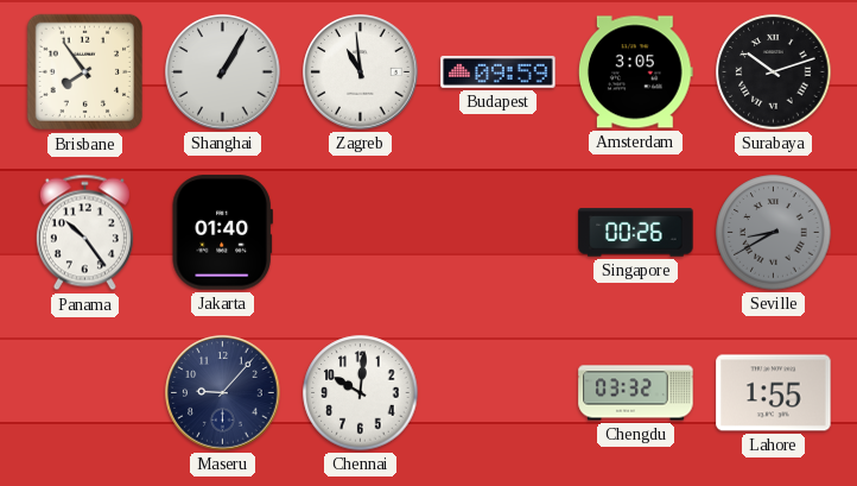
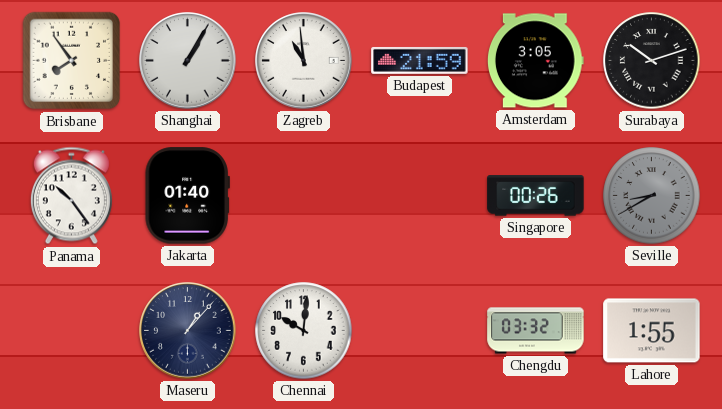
Budapest: 09:59 -> 21:59 (420, 60)
Maseru: 9:07 -> 1:07 (188, 331)
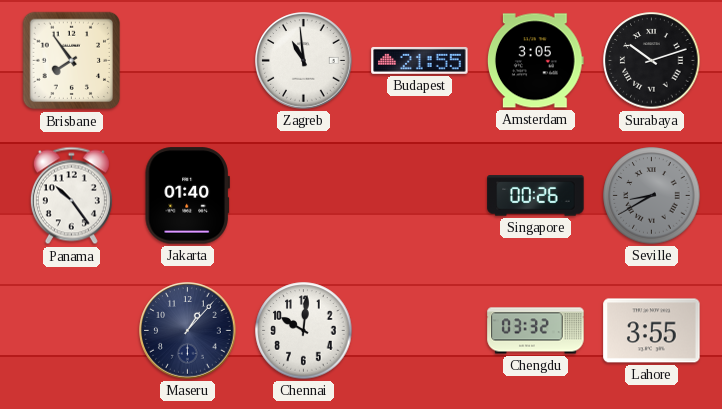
Shanghai: 1:05 -> none (188, 61)
Budapest: 21:59 -> 21:55 (420, 60)
Lahore: 1:55 -> 3:55 (652, 331)
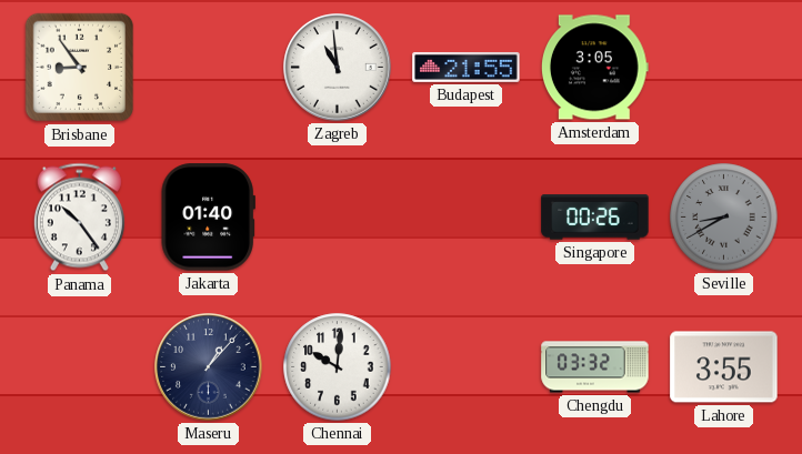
Brisbane: 7:54 -> 8:54 (80, 68)
Surabaya: 10:12 -> none (652, 61)
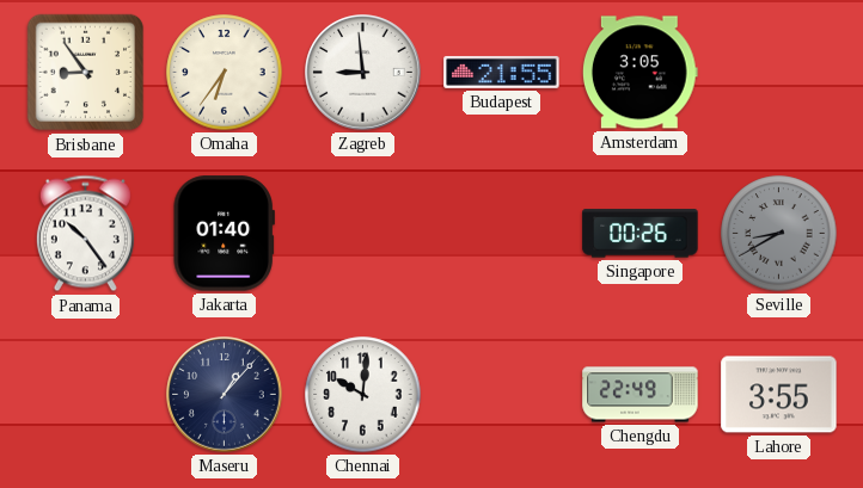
Omaha: none -> 6:36 (225, 73)
Zagreb: 10:59 -> 8:59 (363, 73)
Chengdu: 03:32 -> 22:49 (641, 395)
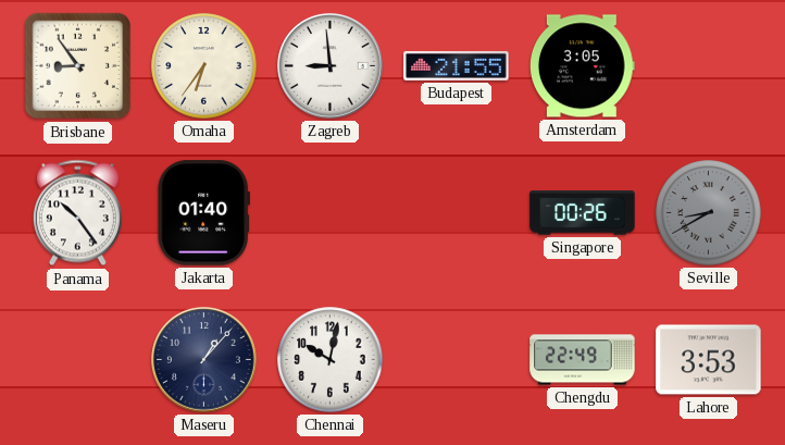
Chennai: 10:01 -> 10:02 (331, 360)
Lahore: 3:55 -> 3:53 (709, 360)
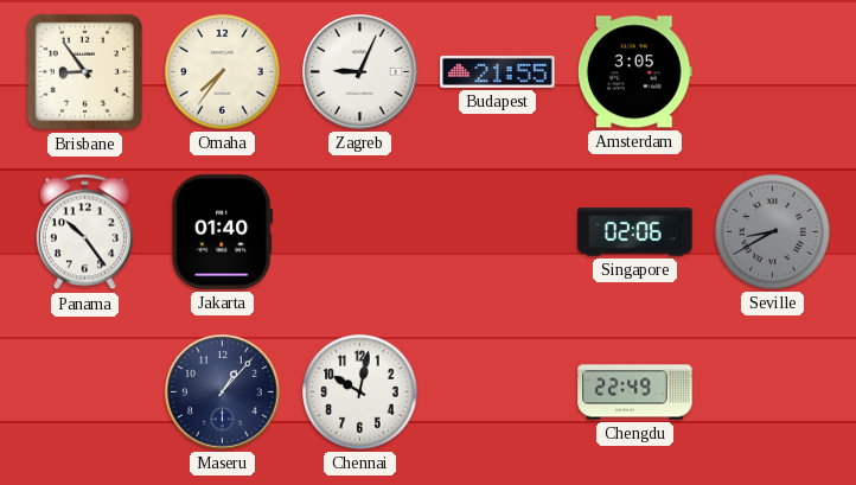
Omaha: 6:36 -> 7:36 (223, 72)
Zagreb: 8:59 -> 9:04 (360, 72)
Singapore: 00:26 -> 02:06 (635, 232)
Lahore: 3:53 -> none (709, 360)
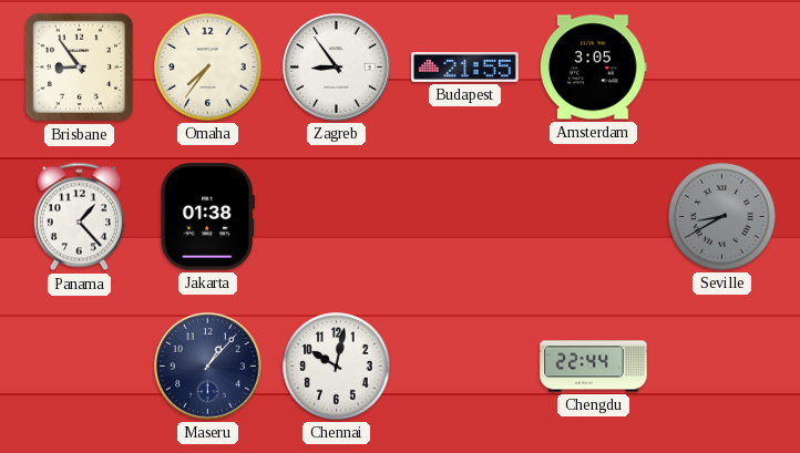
Zagreb: 9:04 -> 8:54 (337, 68)
Panama: 10:24 -> 1:23 (79, 217)
Jakarta: 01:40 -> 01:38 (207, 217)
Singapore: 02:06 -> none (635, 232)
Chengdu: 22:49 -> 22:44 (594, 367)
